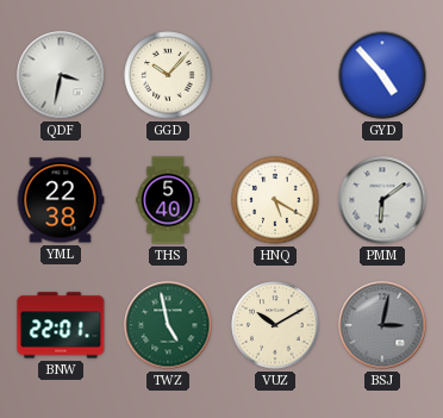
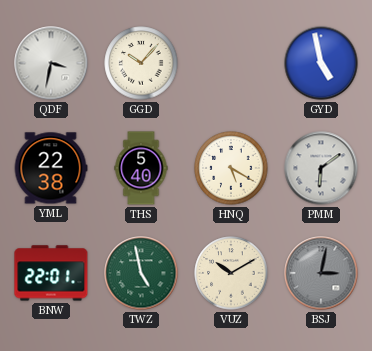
GYD: 4:53 -> 4:58 (321, 63)
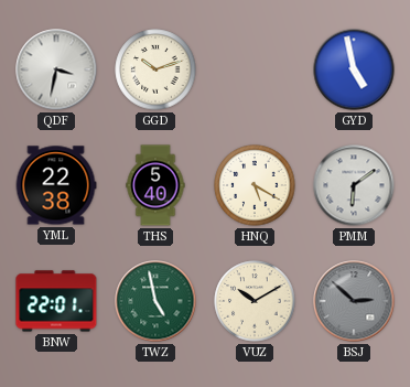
GGD: 10:07 -> 10:12 (155, 69)
BSJ: 3:02 -> 2:52 (354, 301)
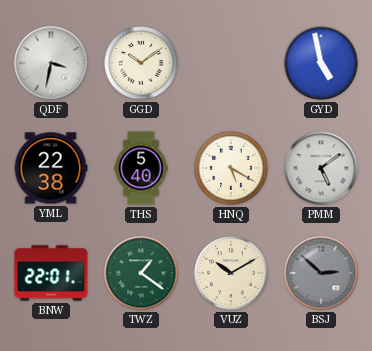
GGD: 10:12 -> 10:09 (141, 63)
PMM: 6:09 -> 5:09 (321, 168)
TWZ: 4:58 -> 1:21 (141, 273)
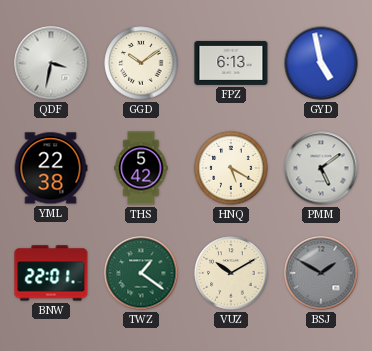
FPZ: none -> 6:13 (231, 63)
THS: 5:40 -> 5:42 (141, 168)
BSJ: 2:52 -> 1:50 (321, 273)
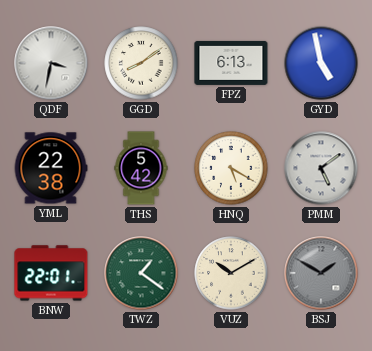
GGD: 10:09 -> 8:09 (141, 63)
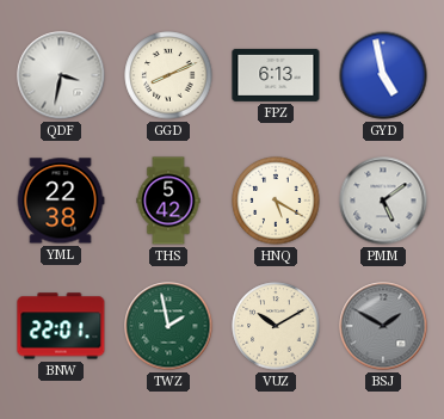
GGD: 8:09 -> 8:11 (168, 75)
TWZ: 1:21 -> 1:58 (168, 326)
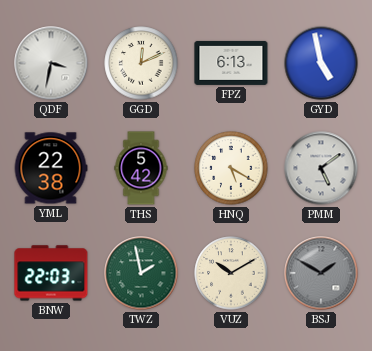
GGD: 8:11 -> 12:11 (141, 63)
BNW: 22:01 -> 22:03 (51, 273)
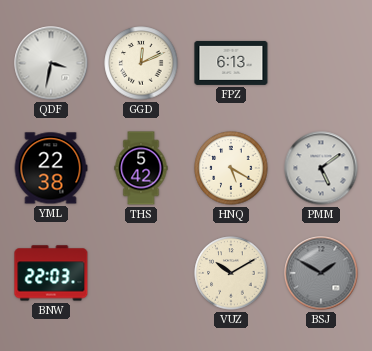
GYD: 4:58 -> none (321, 63)
TWZ: 1:58 -> none (141, 273)
